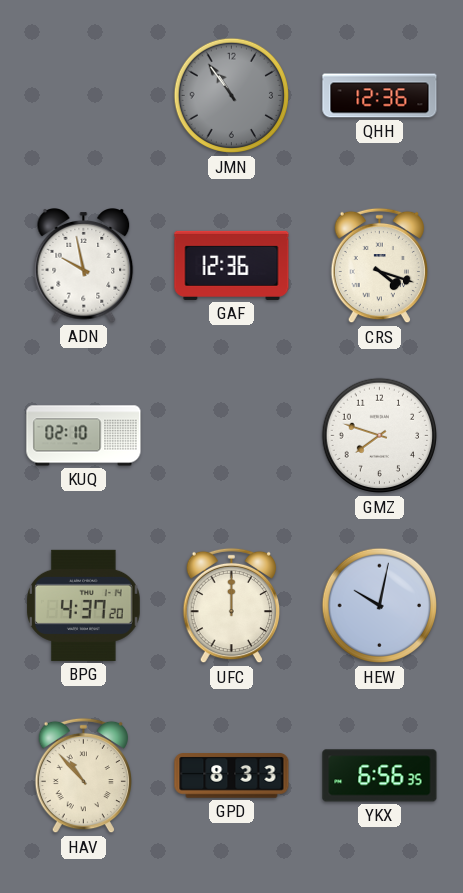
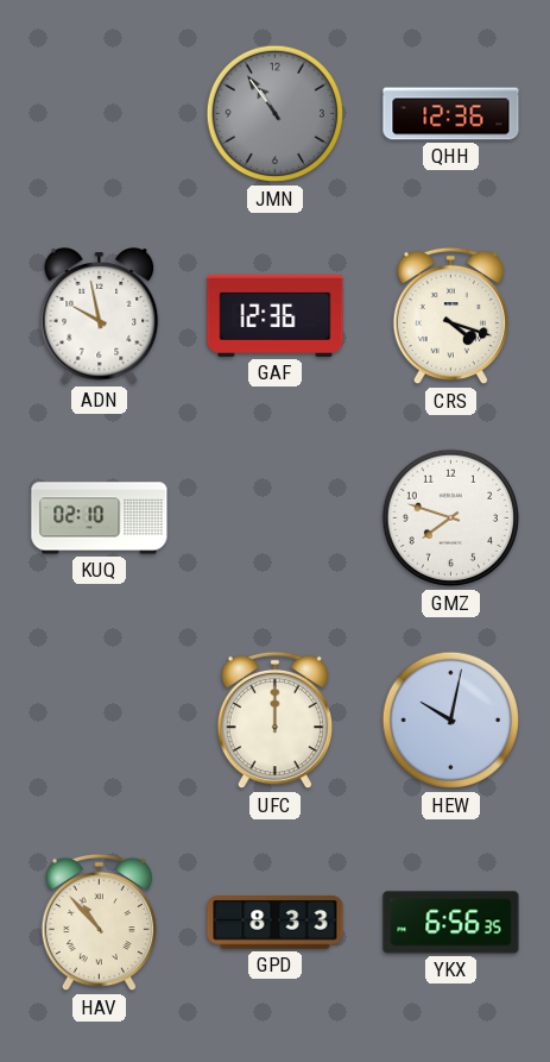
BPG: 4:37 -> none (84, 605)
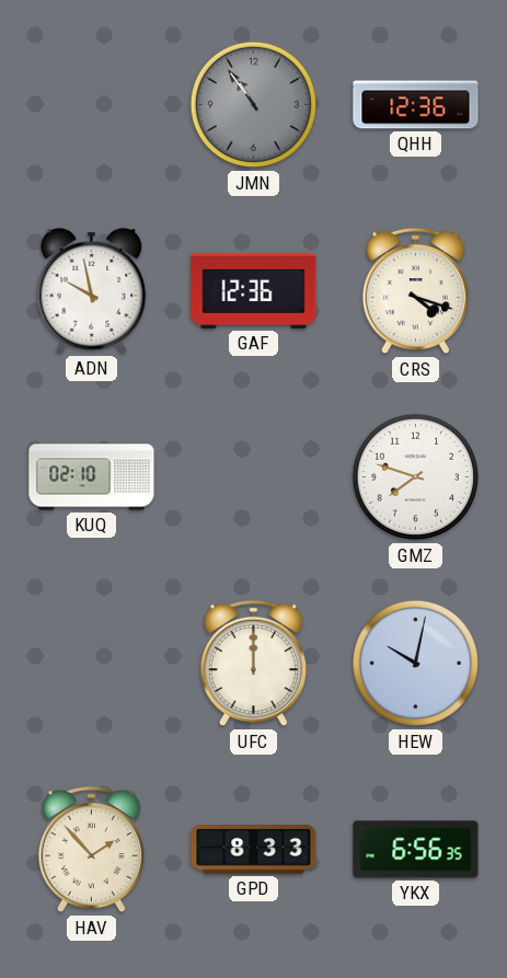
HAV: 10:53 -> 1:53 (91, 850)
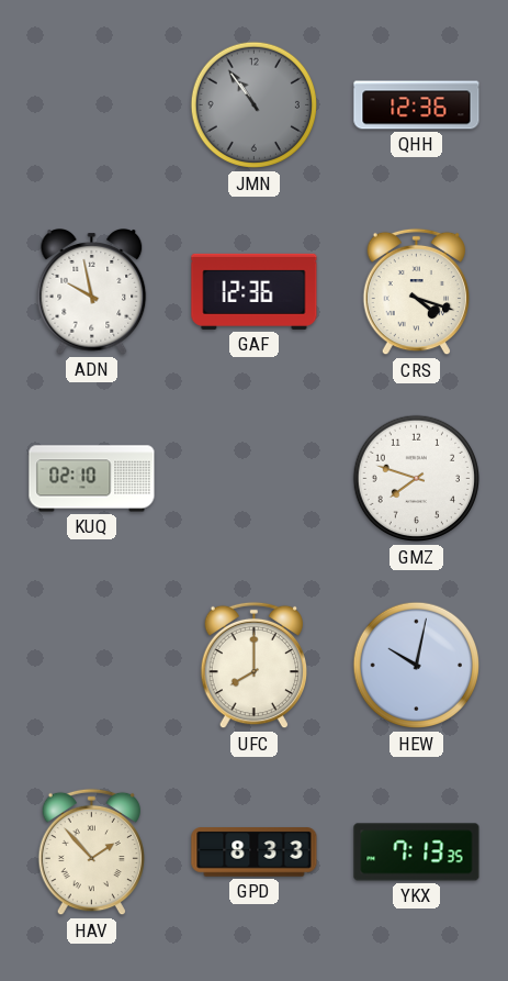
UFC: 12:00 -> 8:00 (253, 666)
YKX: 6:56 -> 7:13 (417, 852)
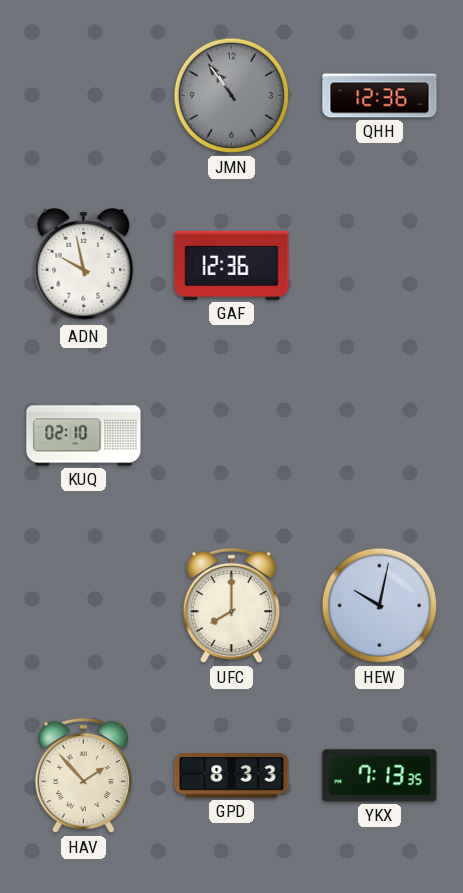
CRS: 4:18 -> none (416, 292)
GMZ: 7:48 -> none (417, 479)
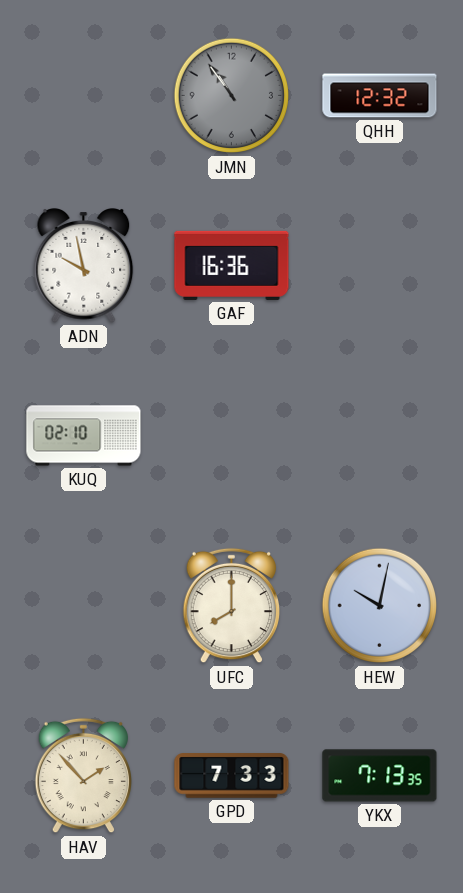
QHH: 12:36 -> 12:32 (380, 96)
GAF: 12:36 -> 16:36 (232, 265)
GPD: 8:33 -> 7:33 (232, 776)
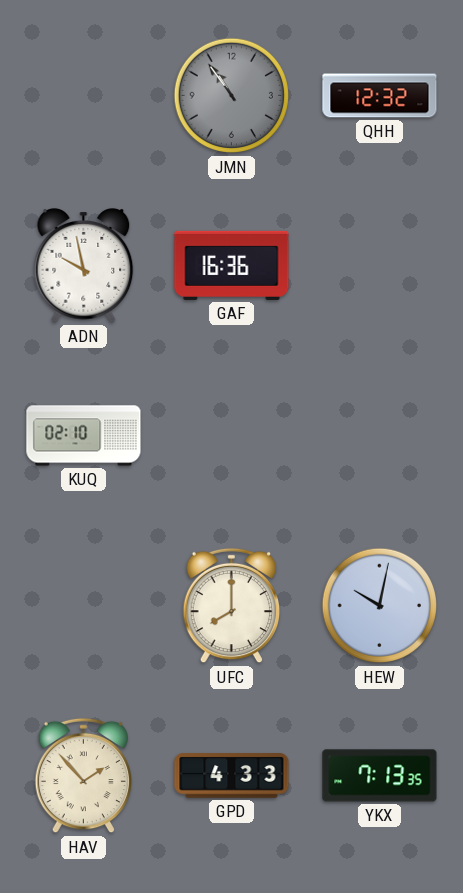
GPD: 7:33 -> 4:33 (232, 776)
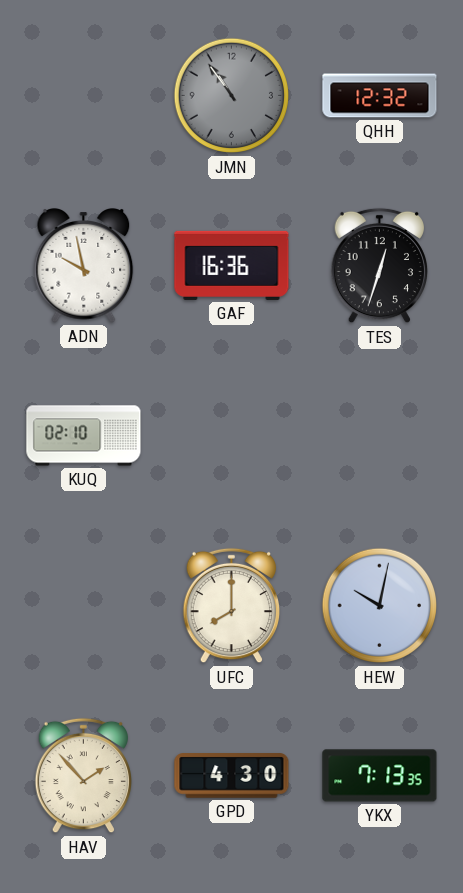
TES: none -> 12:33 (379, 266)
GPD: 4:33 -> 4:30 (232, 776)
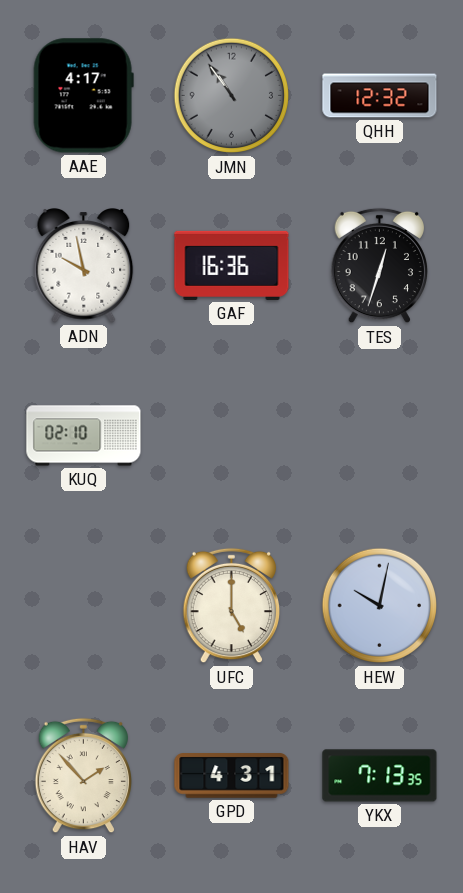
AAE: none -> 4:17 (83, 96)
UFC: 8:00 -> 5:00 (231, 606)
GPD: 4:30 -> 4:31 (232, 776)
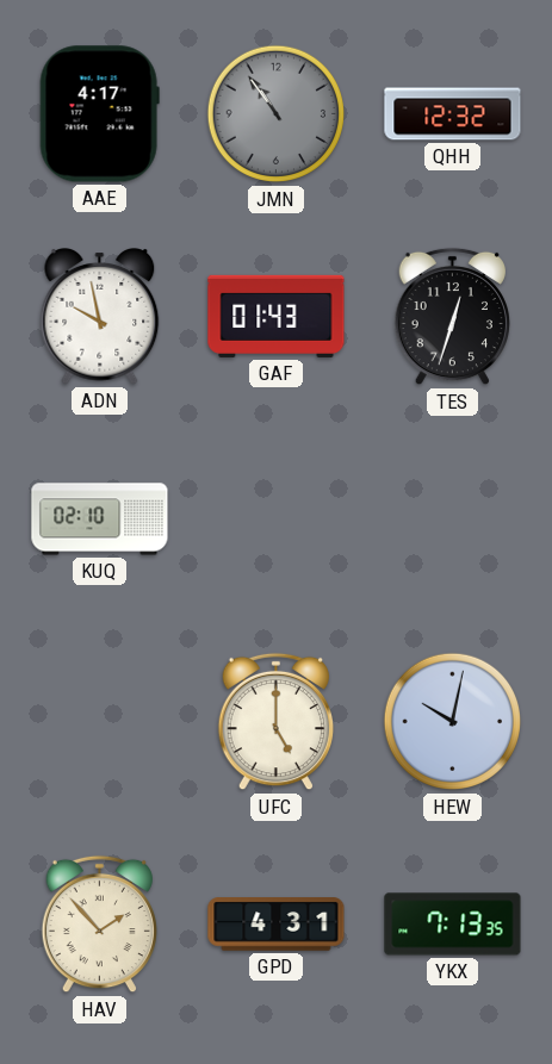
GAF: 16:36 -> 01:43 (277, 316)
